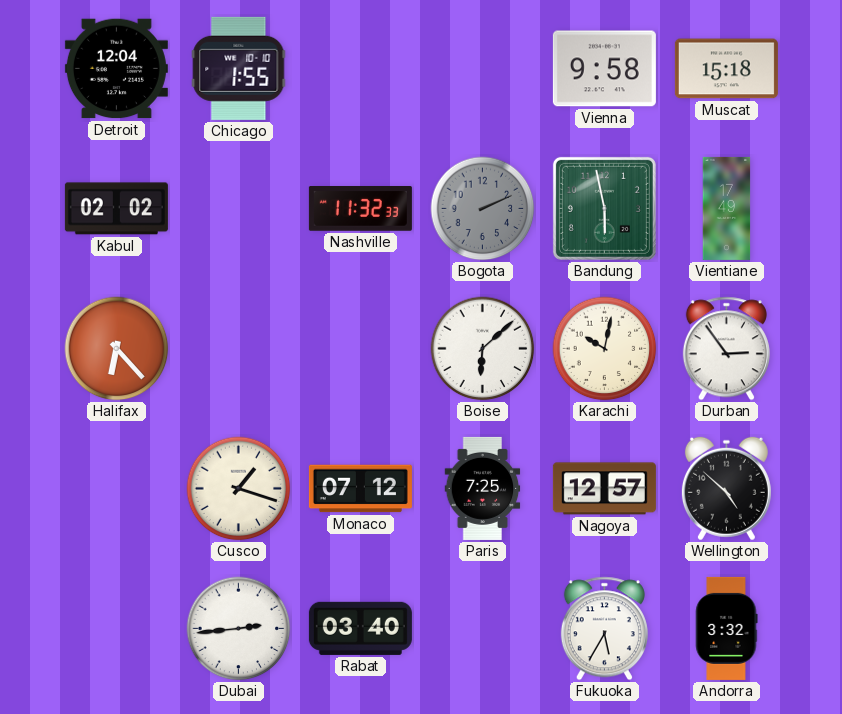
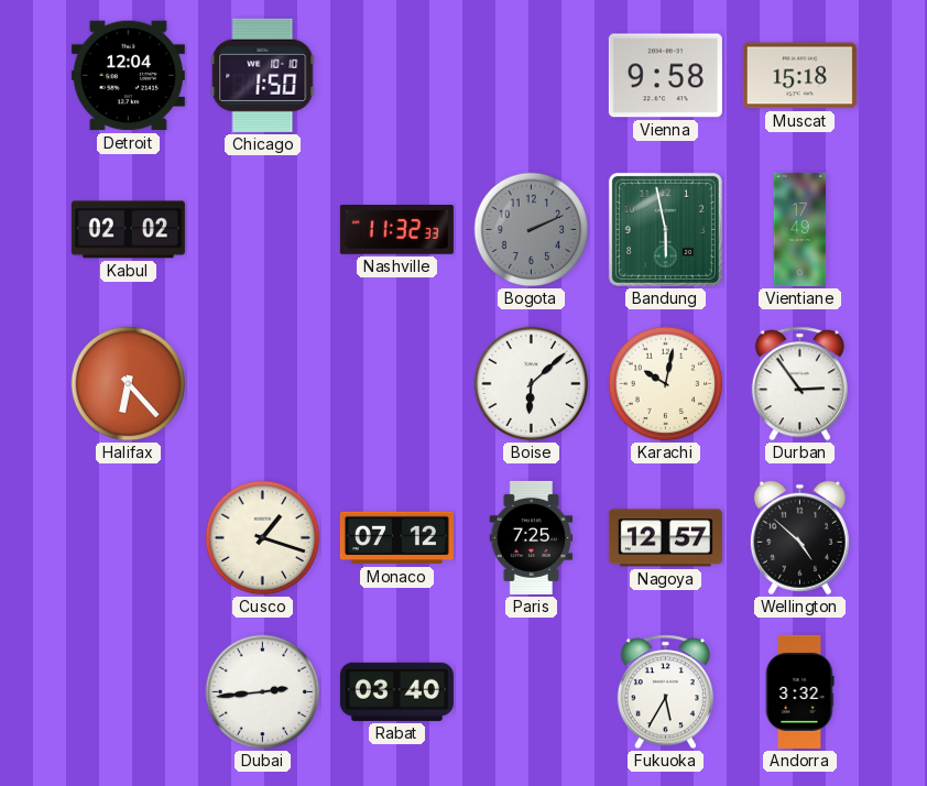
Chicago: 1:55 -> 1:50 (263, 75)
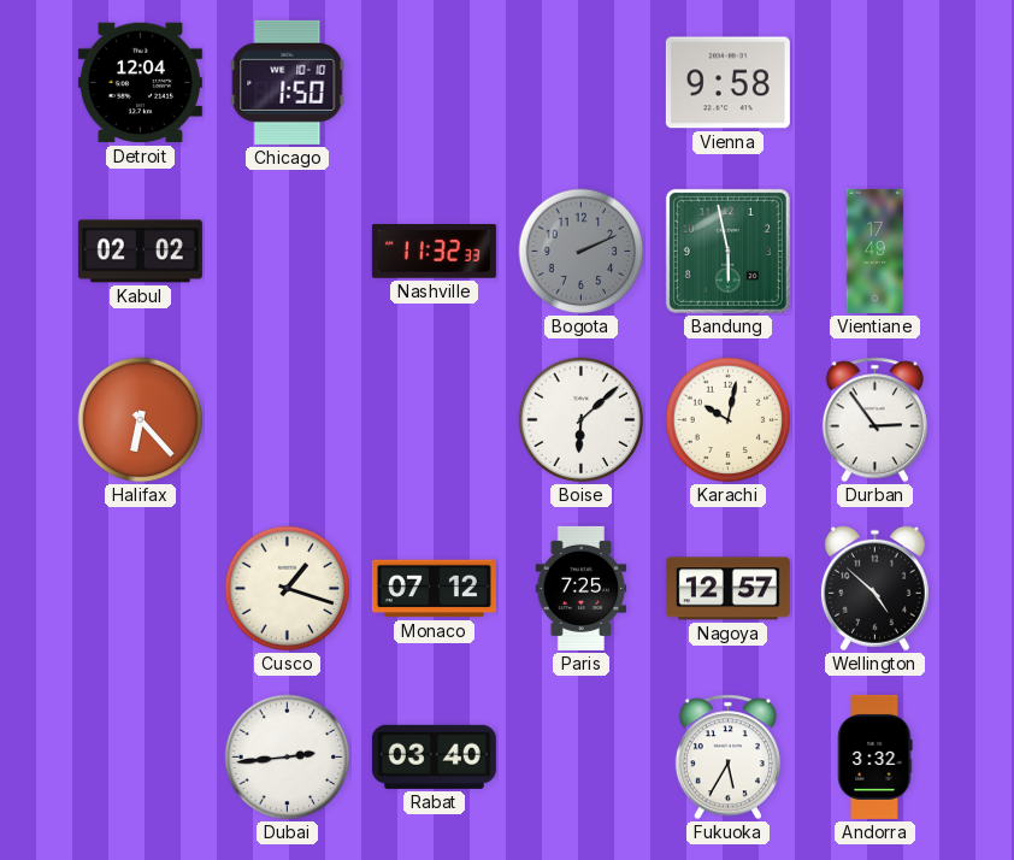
Muscat: 15:18 -> none (799, 76)
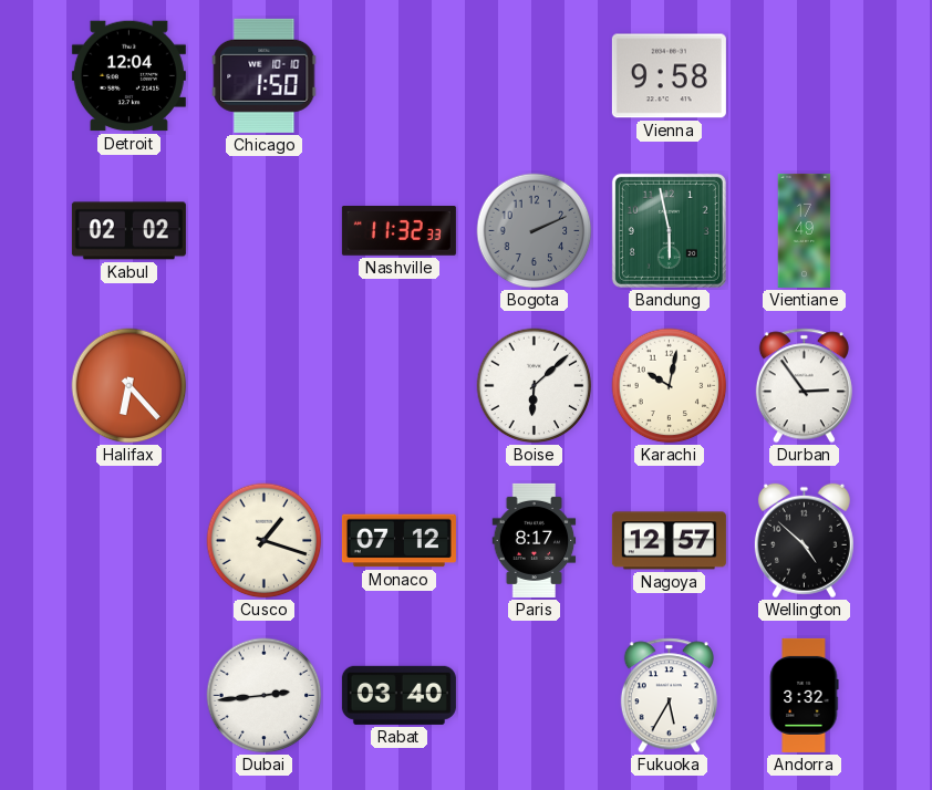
Paris: 7:25 -> 8:17 (535, 540)
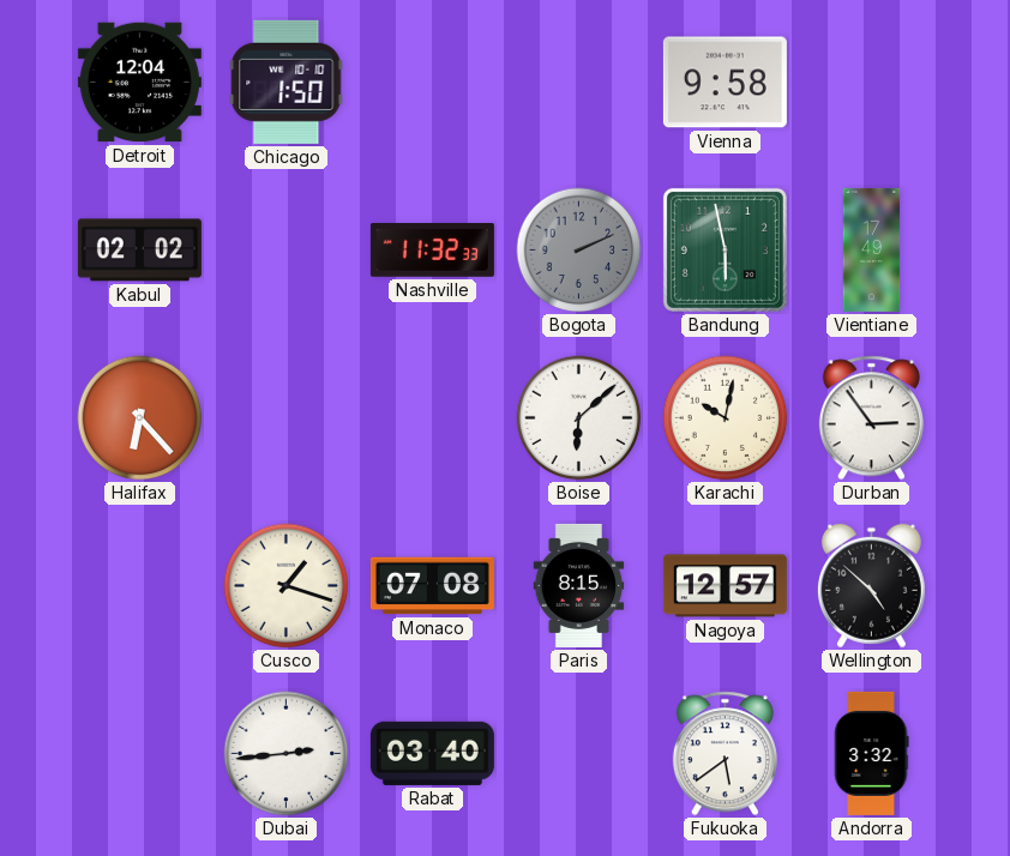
Monaco: 07:12 -> 07:08 (432, 586)
Paris: 8:17 -> 8:15 (579, 585)
Fukuoka: 5:35 -> 5:39 (725, 754)
